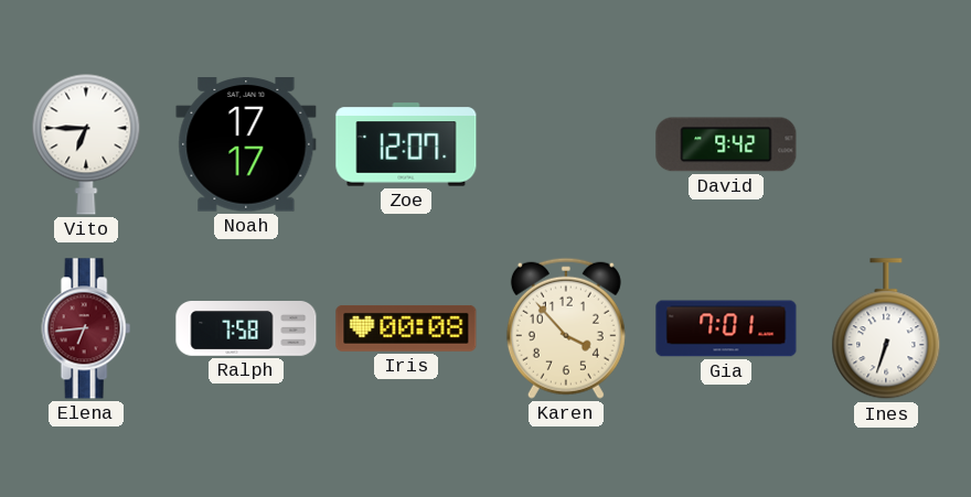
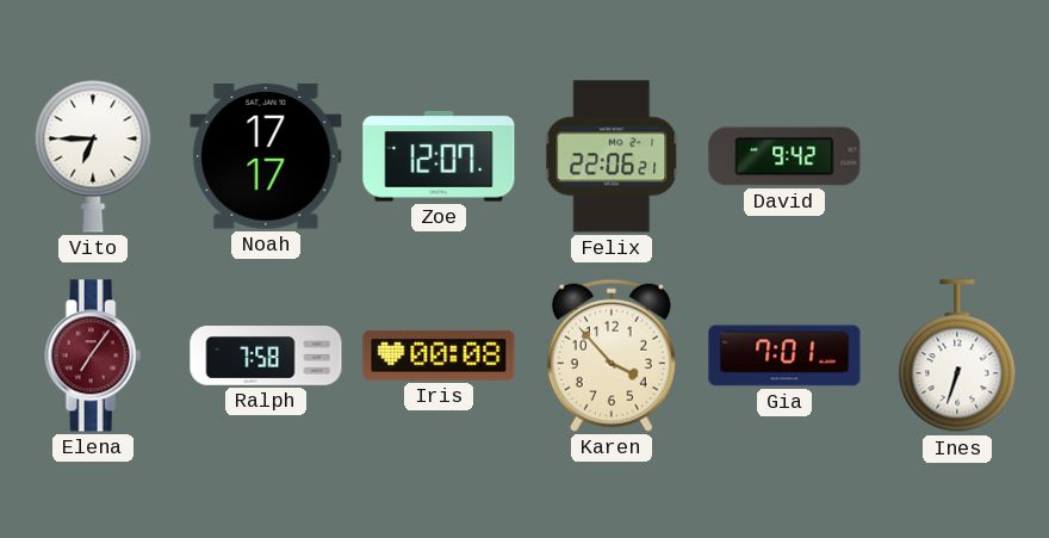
Felix: none -> 22:06 (613, 156)
Elena: 6:44 -> 7:06 (93, 355)
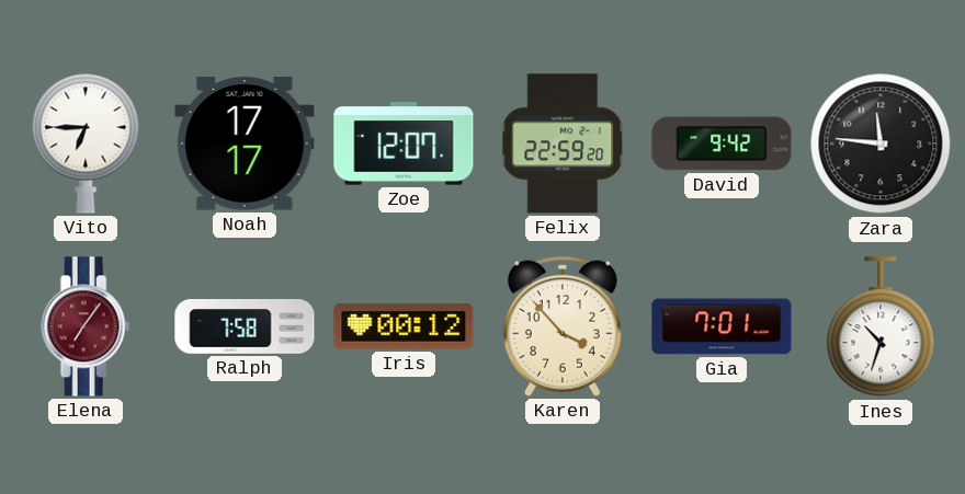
Felix: 22:06 -> 22:59 (564, 143)
Zara: none -> 11:46 (881, 143)
Iris: 00:08 -> 00:12 (404, 326)
Ines: 6:33 -> 10:33 (881, 328)
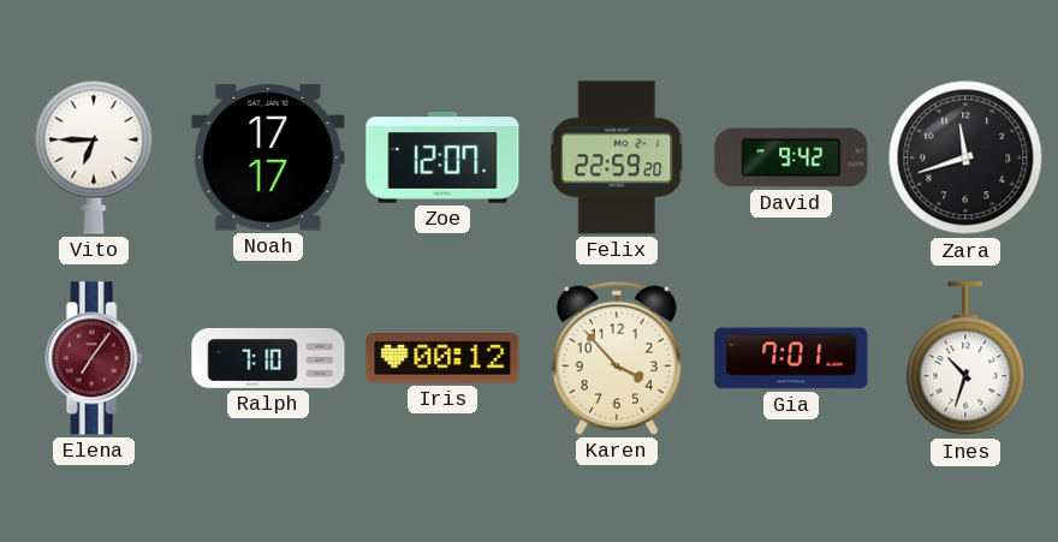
Zara: 11:46 -> 11:42 (965, 157)
Ralph: 7:58 -> 7:10 (268, 358)
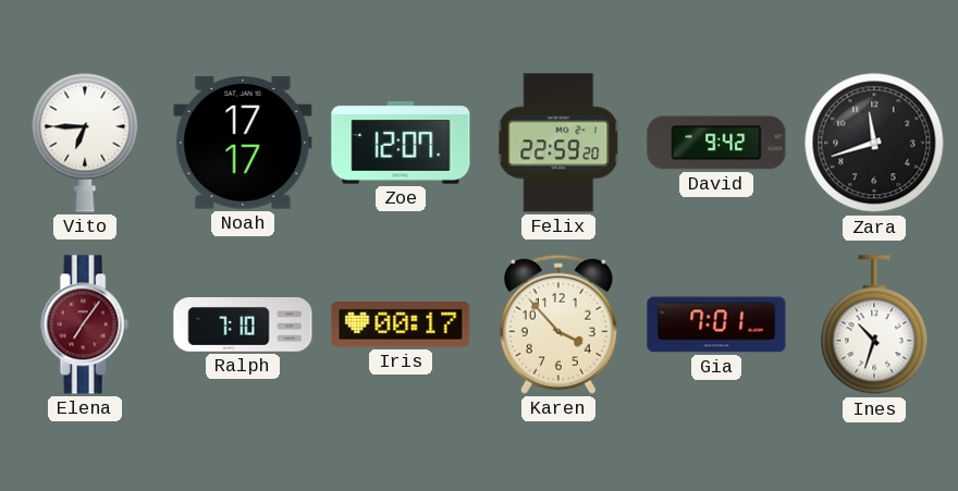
Iris: 00:12 -> 00:17 (401, 324)
